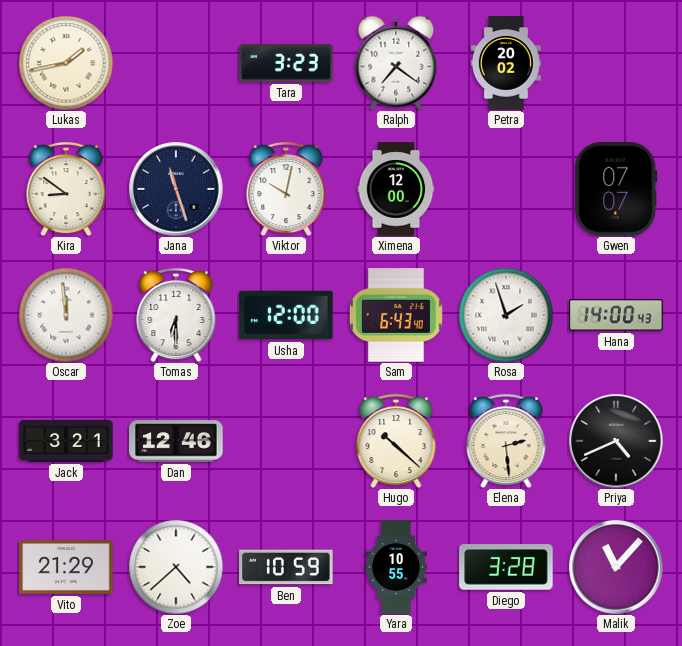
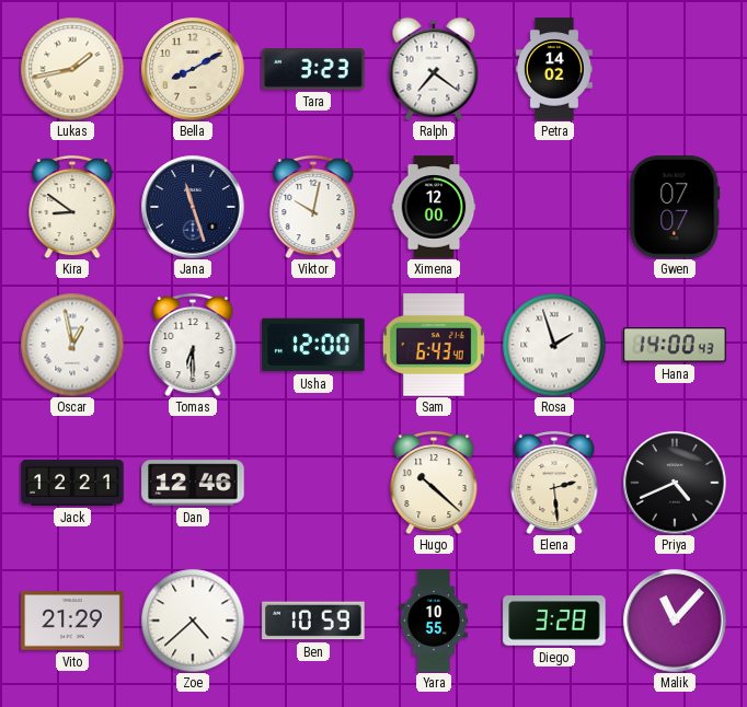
Bella: none -> 8:10 (193, 69)
Petra: 20:02 -> 14:02 (554, 69)
Oscar: 11:59 -> 12:58 (72, 345)
Jack: 3:21 -> 12:21 (72, 483)
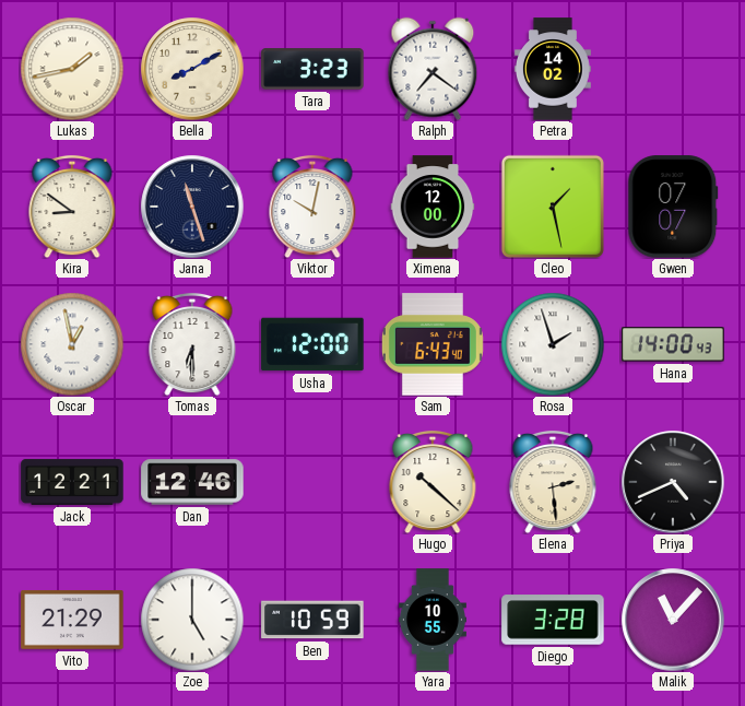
Cleo: none -> 1:28 (553, 207)
Zoe: 4:38 -> 5:00 (192, 620)
